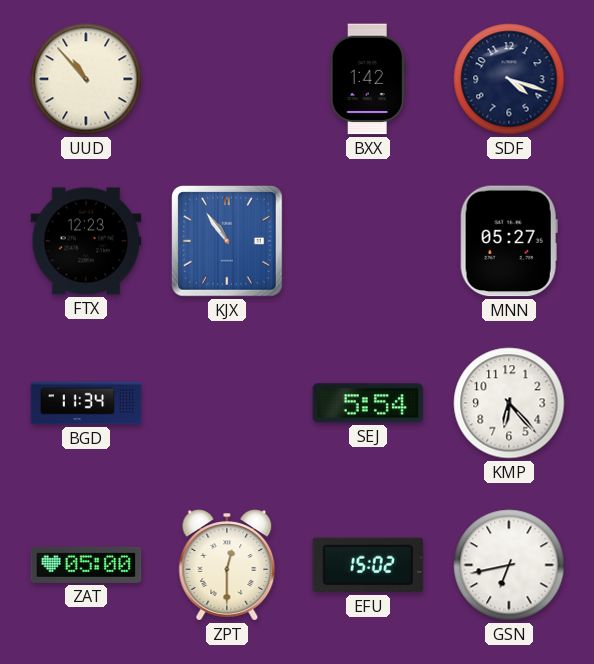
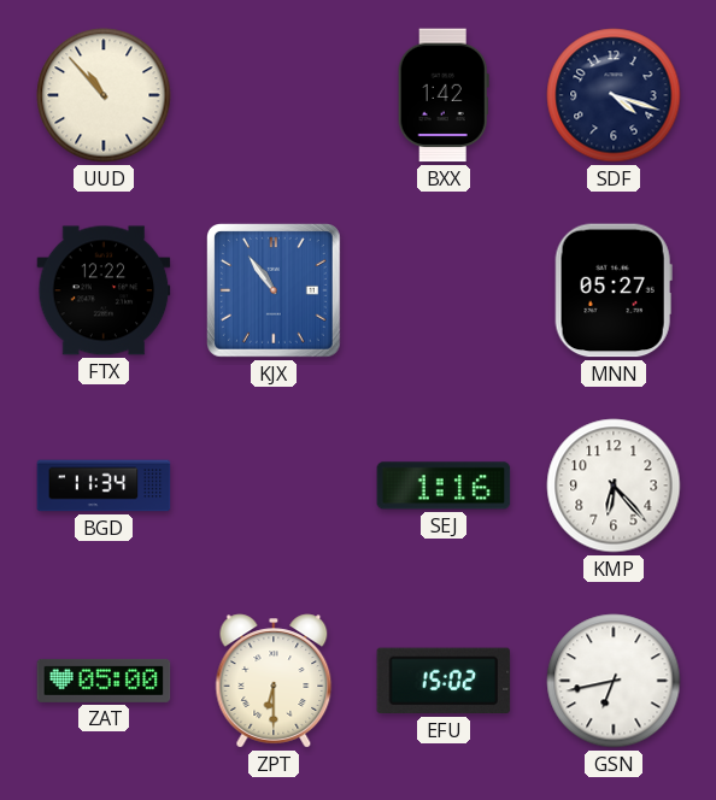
FTX: 12:23 -> 12:22 (104, 290)
SEJ: 5:54 -> 1:16 (444, 486)
ZPT: 12:30 -> 6:30 (274, 681)
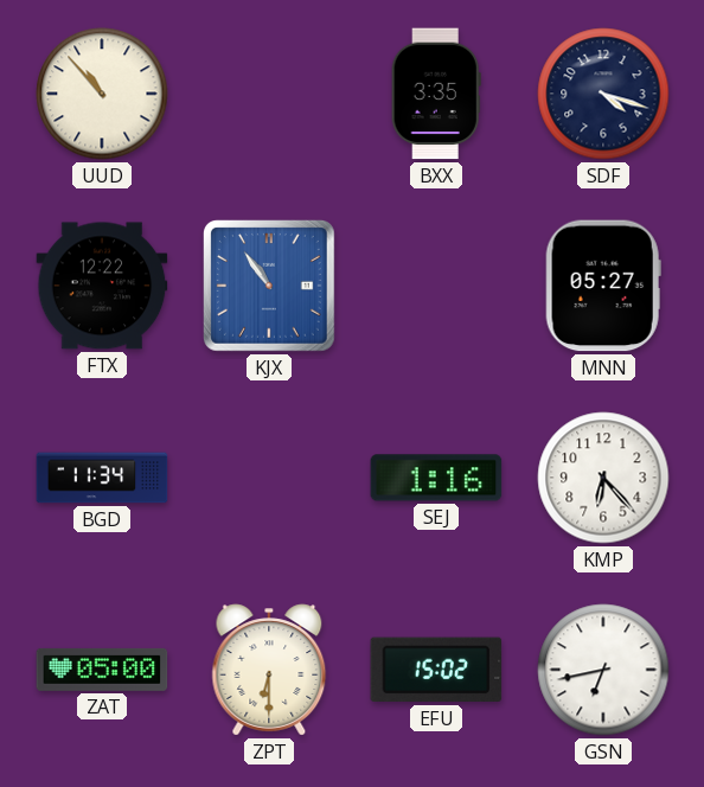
BXX: 1:42 -> 3:35 (436, 94)
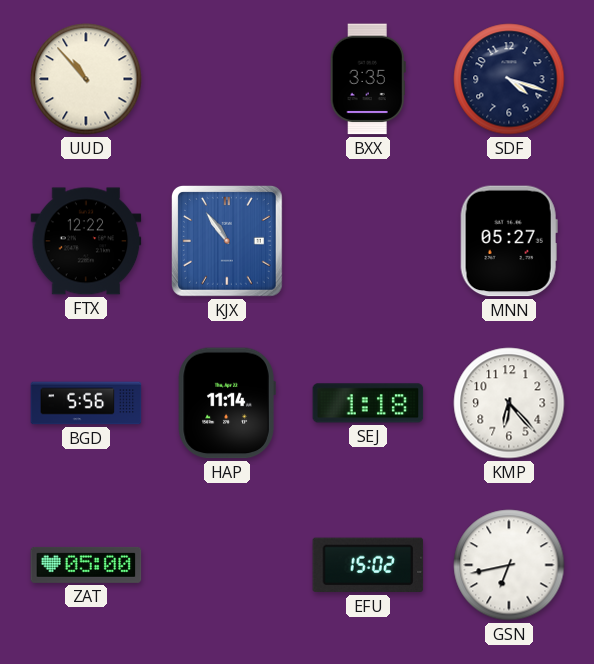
BGD: 11:34 -> 5:56 (86, 403)
HAP: none -> 11:14 (227, 403)
SEJ: 1:16 -> 1:18 (368, 403)
ZPT: 6:30 -> none (269, 670)
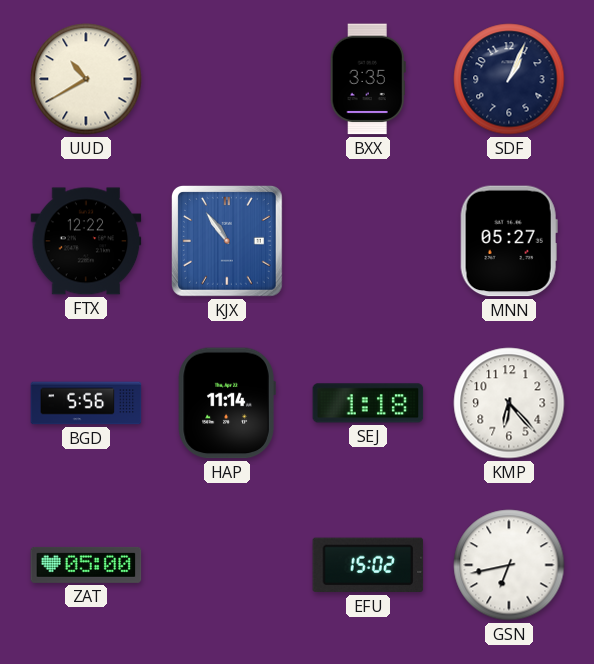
UUD: 10:53 -> 10:40 (86, 79)
SDF: 4:18 -> 1:04 (509, 79)
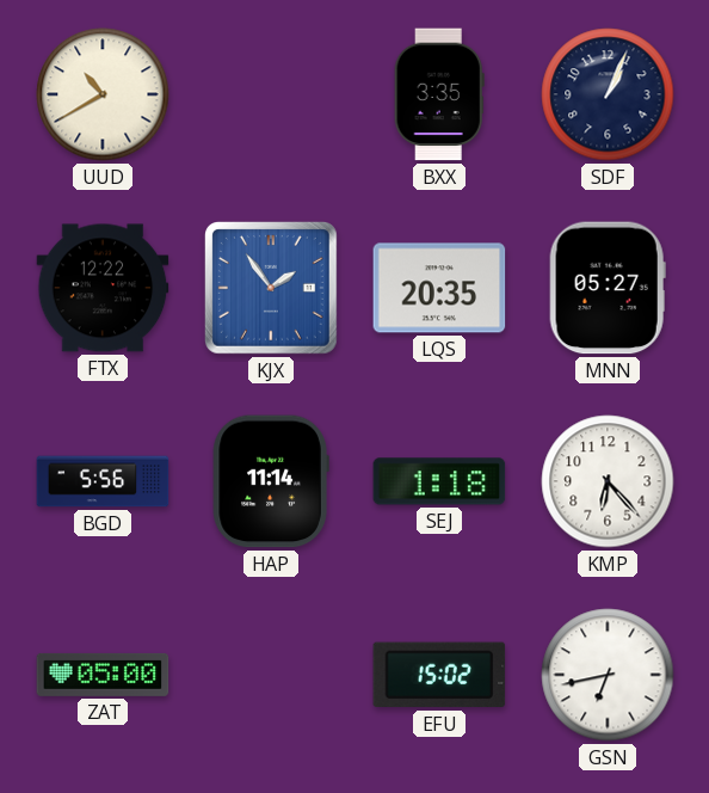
KJX: 10:54 -> 1:54 (272, 289)
LQS: none -> 20:35 (439, 288)
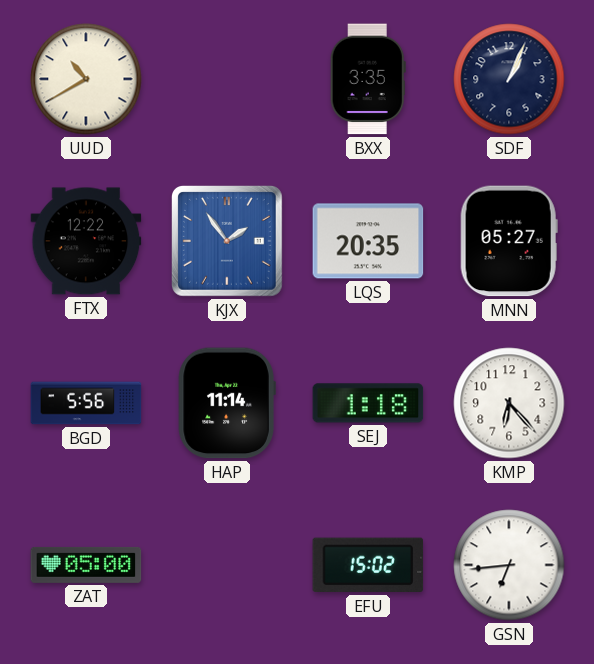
GSN: 6:43 -> 6:44 (509, 565)
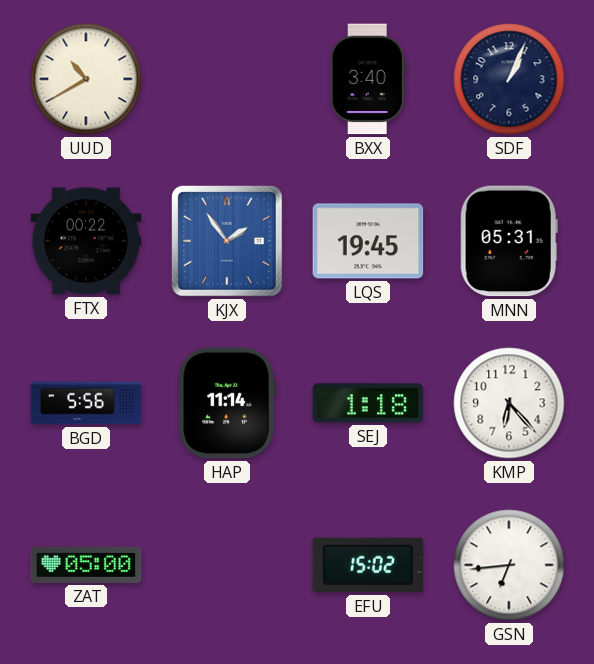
BXX: 3:35 -> 3:40 (368, 79)
FTX: 12:22 -> 00:22 (86, 241)
LQS: 20:35 -> 19:45 (368, 241)
MNN: 05:27 -> 05:31 (509, 241)
